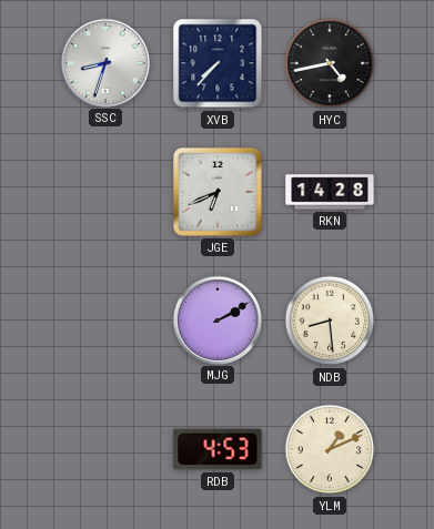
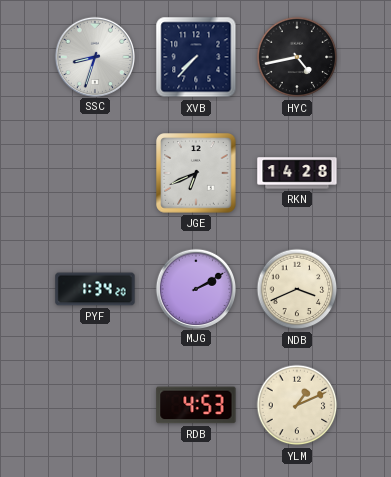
PYF: none -> 1:34 (95, 289)
NDB: 8:29 -> 3:41 (297, 289)
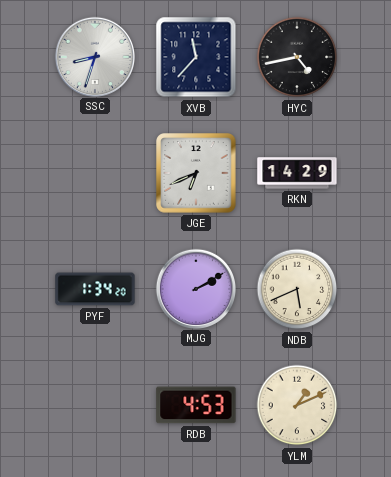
XVB: 7:37 -> 11:37 (196, 57)
RKN: 14:28 -> 14:29 (297, 173)
NDB: 3:41 -> 5:41 (297, 289)
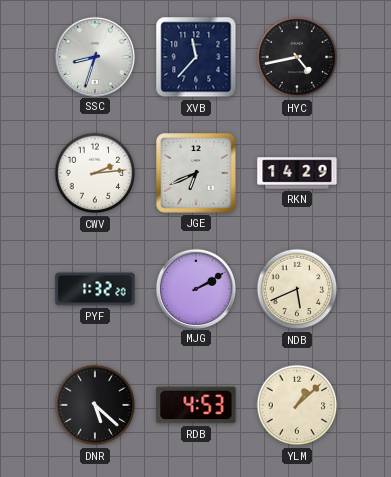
CWV: none -> 2:14 (95, 173)
PYF: 1:34 -> 1:32 (95, 289)
DNR: none -> 5:22 (95, 405)
YLM: 1:11 -> 1:08 (297, 405)
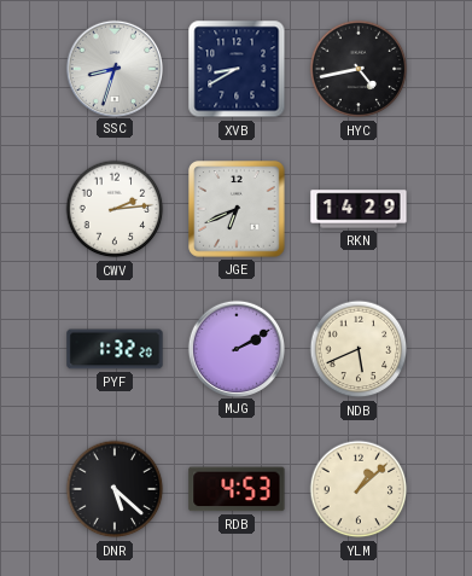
XVB: 11:37 -> 8:40 (237, 69)
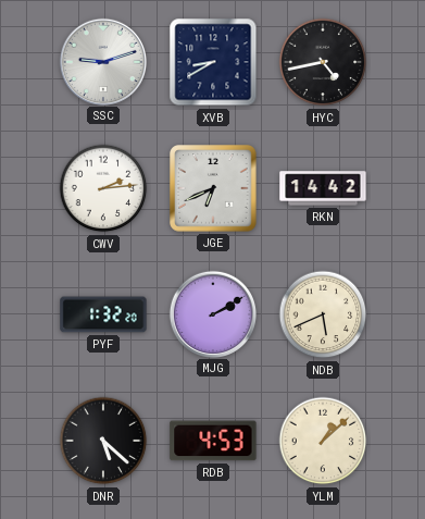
SSC: 8:33 -> 9:12 (102, 61)
RKN: 14:29 -> 14:42 (323, 188)
